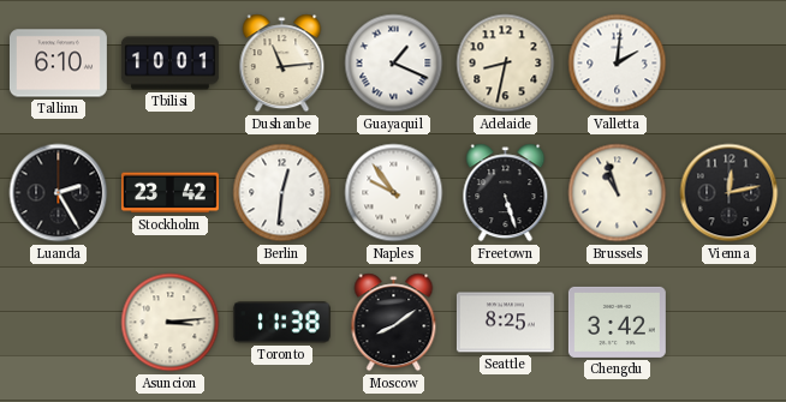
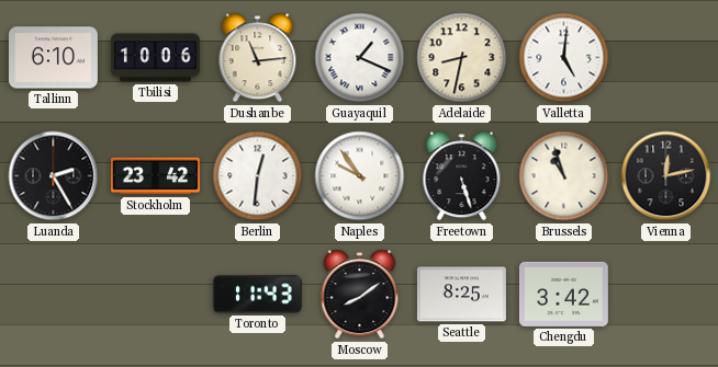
Tbilisi: 10:01 -> 10:06 (155, 58)
Valletta: 2:01 -> 5:01 (564, 58)
Asuncion: 3:14 -> none (171, 323)
Toronto: 11:38 -> 11:43 (257, 295)
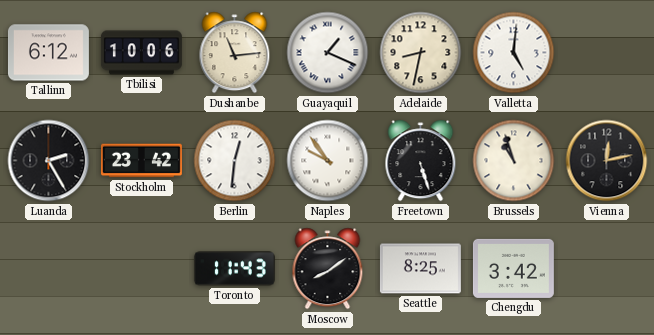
Tallinn: 6:10 -> 6:12 (48, 53)
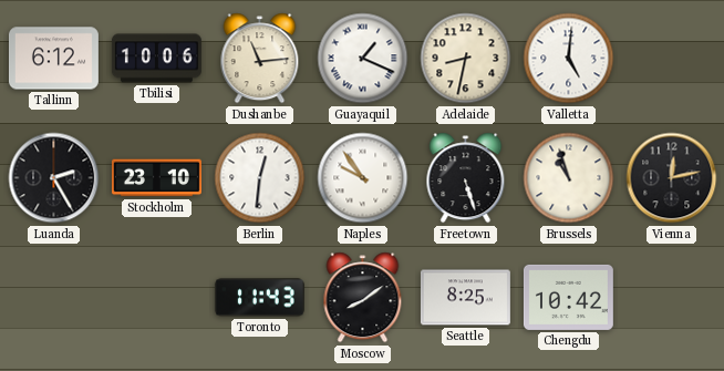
Stockholm: 23:42 -> 23:10 (156, 178)
Chengdu: 3:42 -> 10:42 (568, 297)
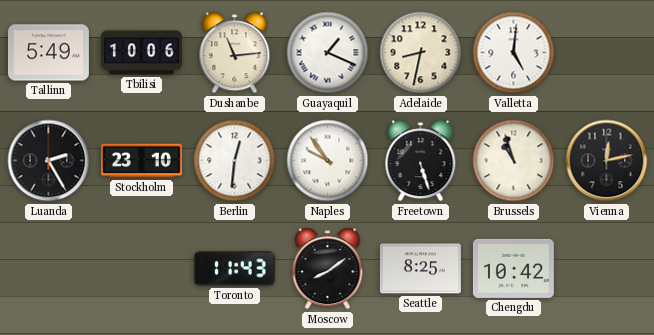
Tallinn: 6:12 -> 5:49 (48, 53)
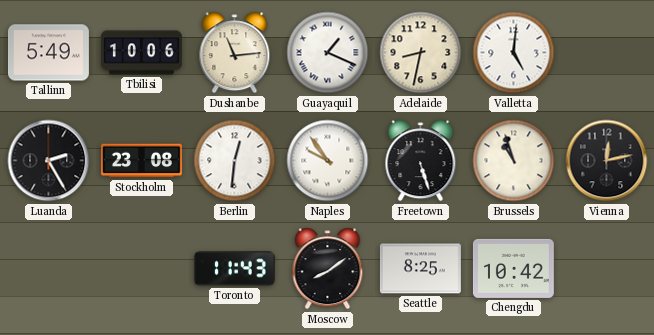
Stockholm: 23:10 -> 23:08 (141, 161)
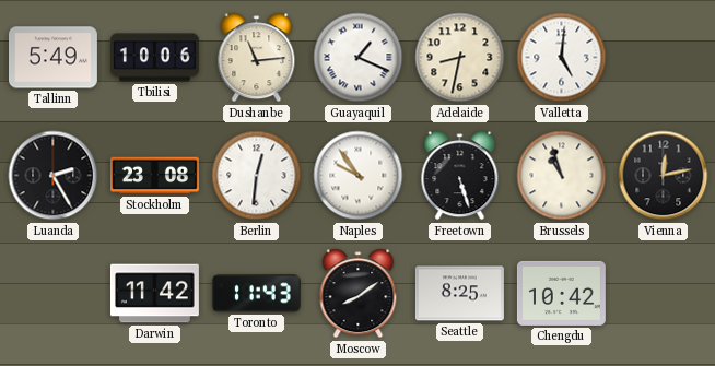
Darwin: none -> 11:42 (154, 294)
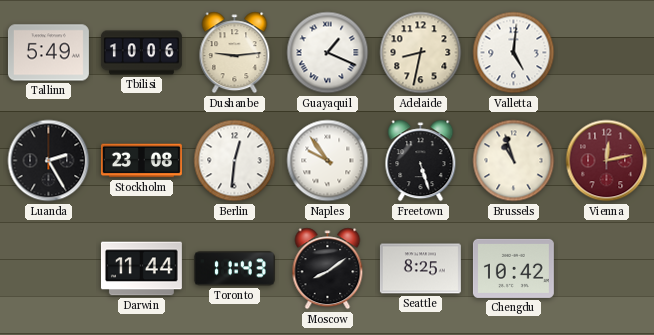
Dushanbe: 11:14 -> 9:14 (235, 53)
Vienna dial: black -> burgundy (607, 161)
Darwin: 11:42 -> 11:44 (141, 269)
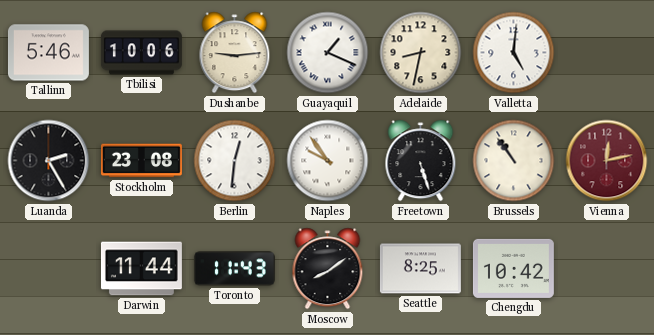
Tallinn: 5:49 -> 5:46 (48, 53)
Brussels: 10:57 -> 10:54 (514, 161)
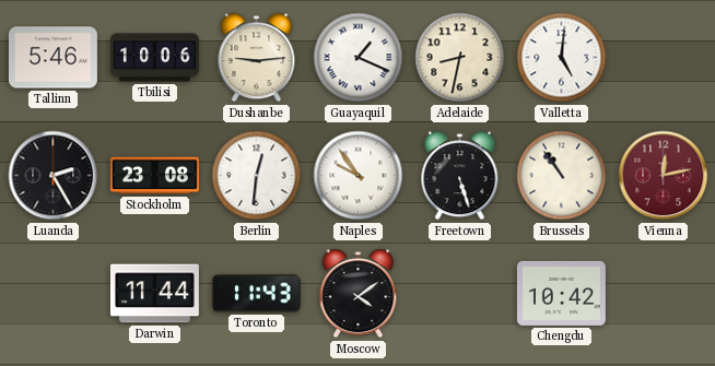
Moscow: 8:09 -> 4:09 (359, 294)
Seattle: 8:25 -> none (420, 269)
